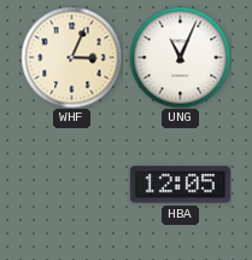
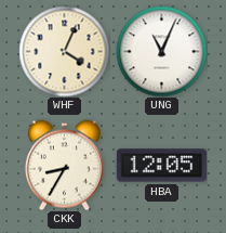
WHF: 3:04 -> 4:04 (64, 51)
CKK: none -> 8:35 (64, 165)
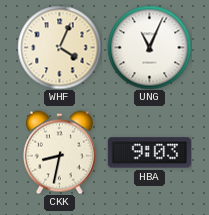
CKK: 8:35 -> 8:32 (59, 152)
HBA: 12:05 -> 9:03 (149, 153)
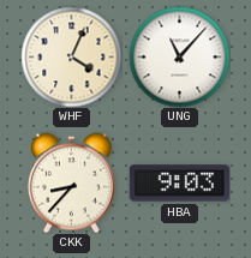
UNG: 11:04 -> 11:07 (179, 56)
CKK: 8:32 -> 8:37 (71, 182)
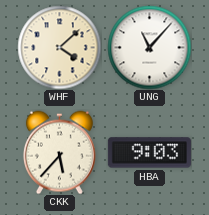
WHF: 4:04 -> 4:08 (59, 47)
CKK: 8:37 -> 5:37 (59, 152)
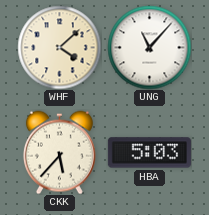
HBA: 9:03 -> 5:03 (149, 153)
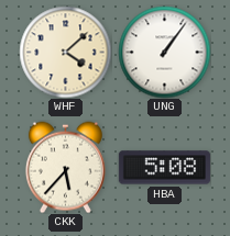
UNG: 11:07 -> 1:06 (164, 52)
HBA: 5:03 -> 5:08 (164, 168)
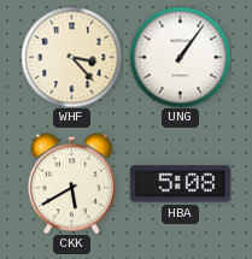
WHF: 4:08 -> 3:23 (71, 57)
CKK: 5:37 -> 5:40 (71, 183)
